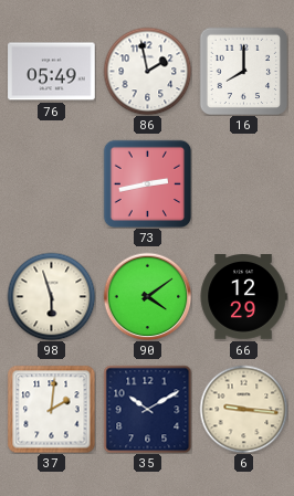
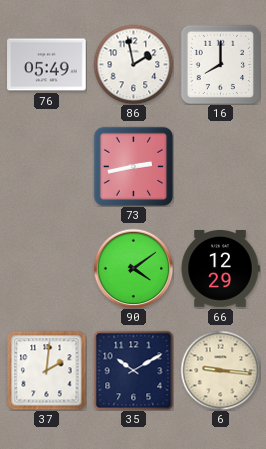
98: 5:57 -> none (51, 296)
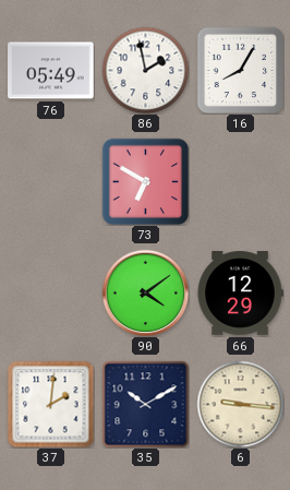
16: 8:00 -> 8:05 (240, 70)
73: 2:43 -> 6:50 (145, 181)
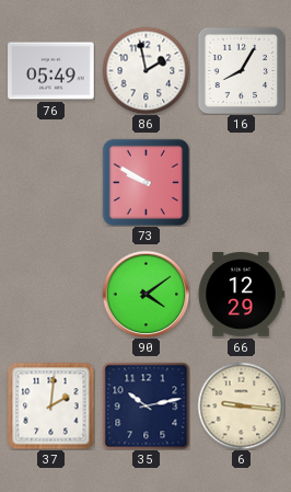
73: 6:50 -> 9:50 (145, 182)
35: 10:10 -> 10:13 (145, 405)
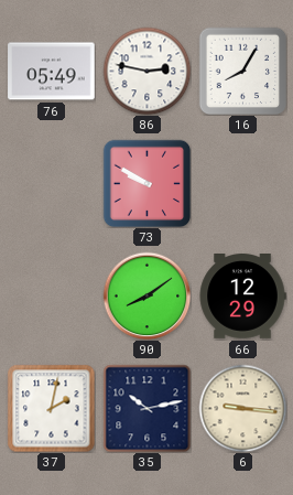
86: 1:58 -> 2:47 (146, 71)
90: 4:09 -> 8:09 (146, 295)
37: 2:01 -> 2:02 (51, 408)
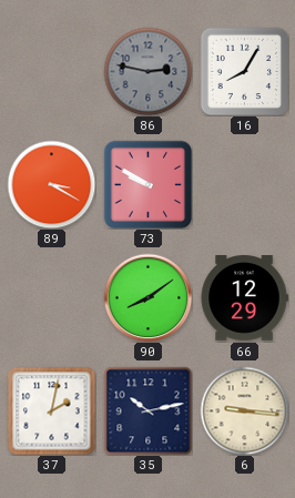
76: 05:49 -> none (52, 72)
86 dial: white -> grey (147, 71)
89: none -> 3:20 (51, 184)
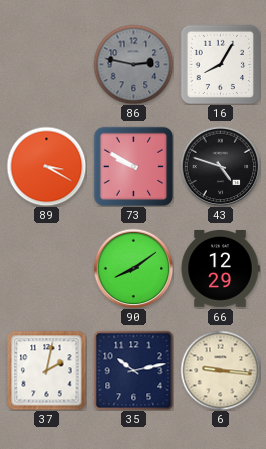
43: none -> 4:48 (220, 166)
